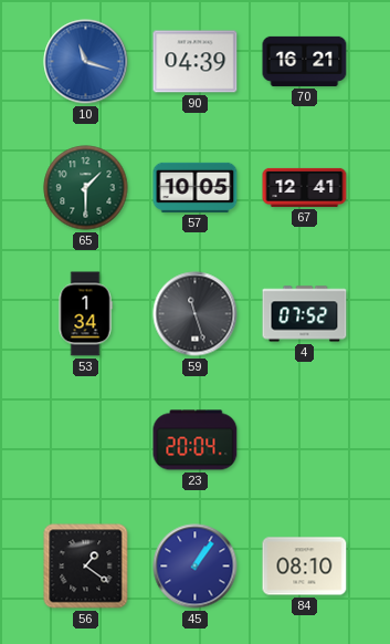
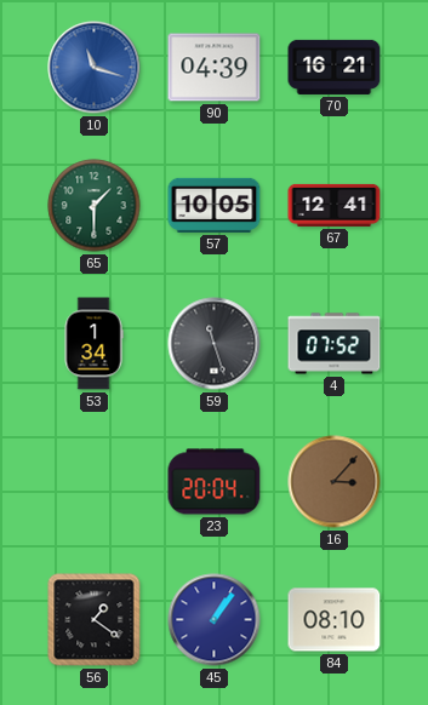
16: none -> 3:07 (335, 482)
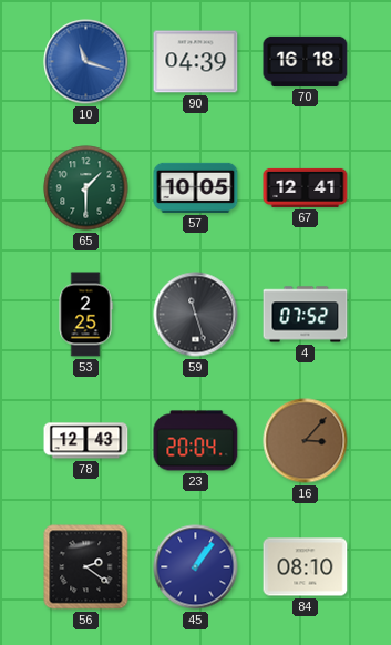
70: 16:21 -> 16:18 (306, 61)
53: 1:34 -> 2:25 (85, 315)
78: none -> 12:43 (86, 441)
56: 1:21 -> 2:21 (86, 567)
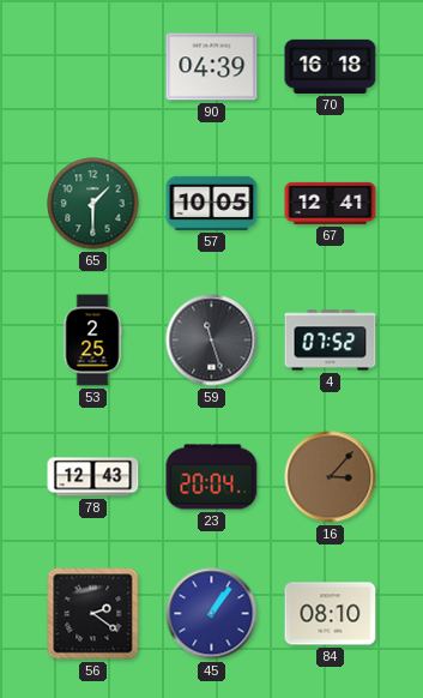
10: 11:18 -> none (86, 62)
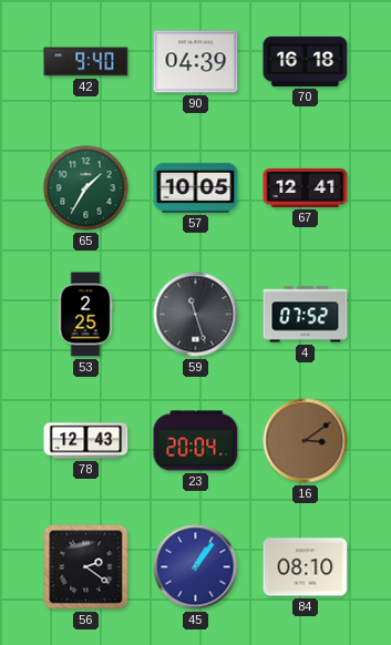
42: none -> 9:40 (86, 62)
65: 1:30 -> 1:35 (86, 188)
16: 3:07 -> 3:09 (306, 441)
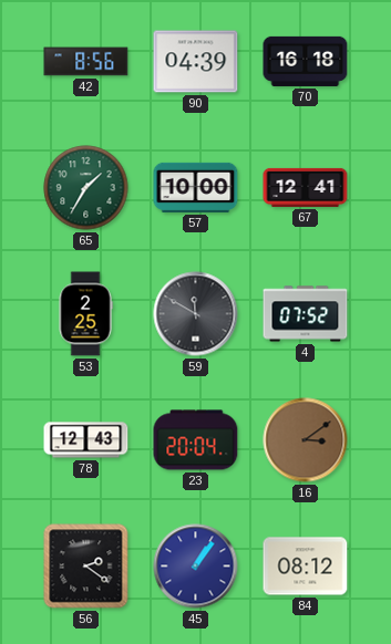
42: 9:40 -> 8:56 (86, 62)
57: 10:05 -> 10:00 (196, 187)
59: 11:27 -> 11:50 (196, 314)
84: 08:10 -> 08:12 (306, 567)
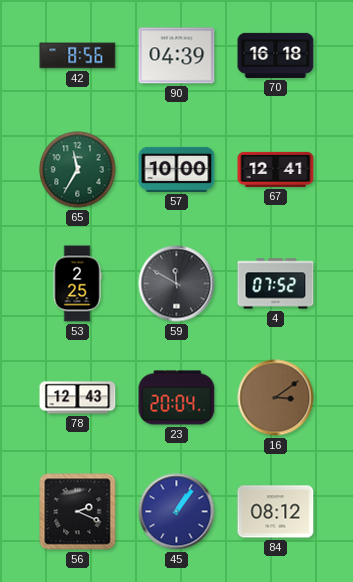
65: 1:35 -> 11:35 (78, 170)
56: 2:21 -> 2:19 (78, 512)
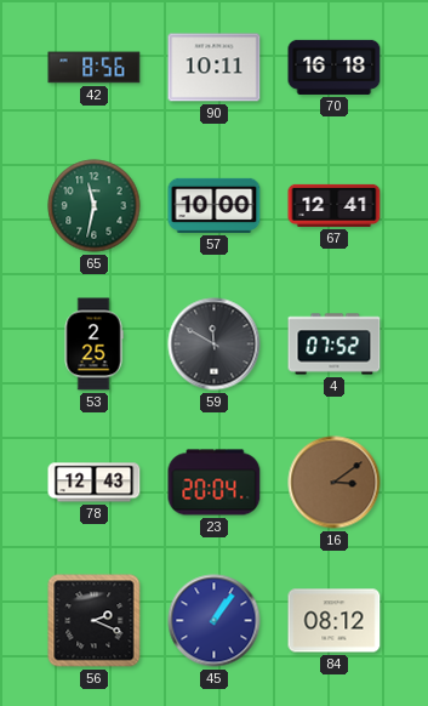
90: 04:39 -> 10:11 (215, 68)
65: 11:35 -> 11:32 (95, 206)
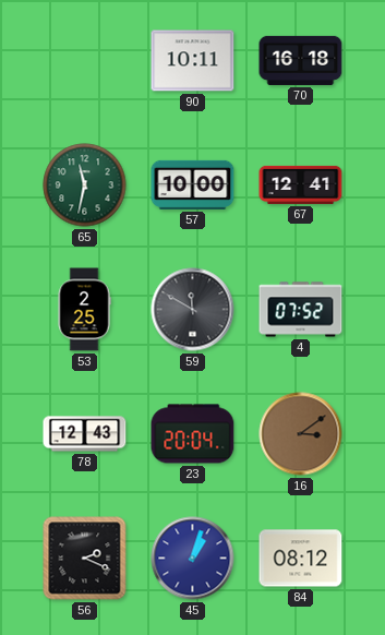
42: 8:56 -> none (95, 68)
45: 1:06 -> 1:03 (193, 559)
